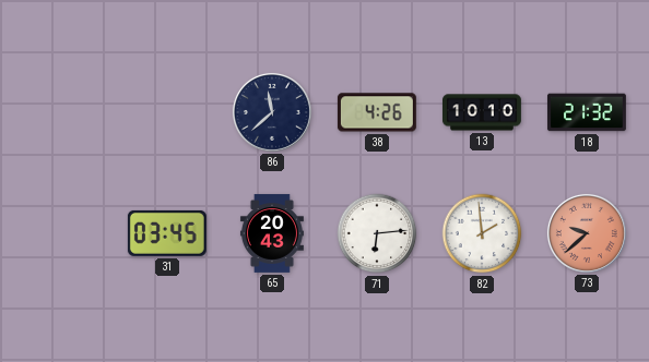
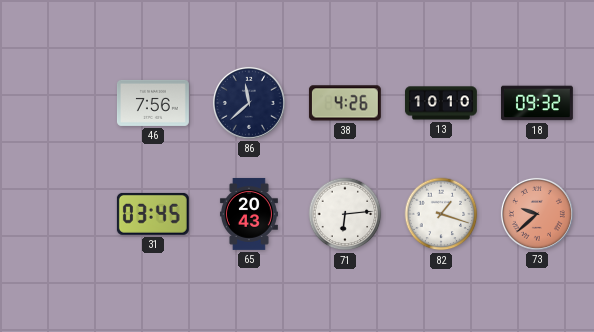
46: none -> 7:56 (153, 103)
18: 21:32 -> 09:32 (537, 103)
82: 1:59 -> 1:18 (441, 214)
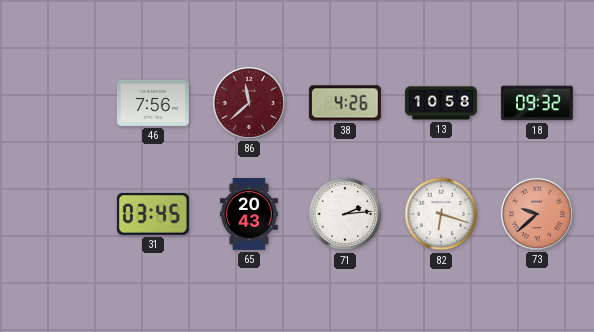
86 dial: navy -> burgundy (249, 103)
13: 10:10 -> 10:58 (441, 103)
71: 6:14 -> 2:14 (345, 214)
82: 1:18 -> 6:18 (441, 214)
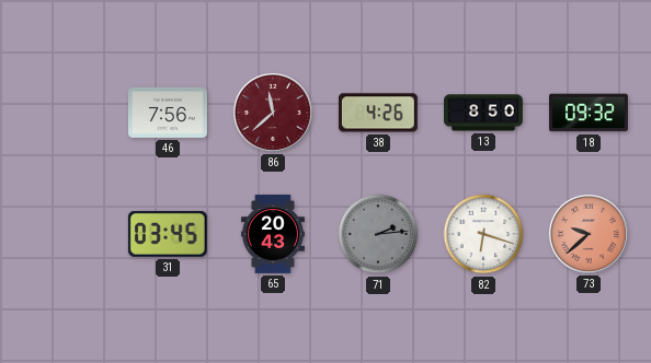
13: 10:58 -> 8:50 (483, 113)
71 dial: white -> grey (378, 234)
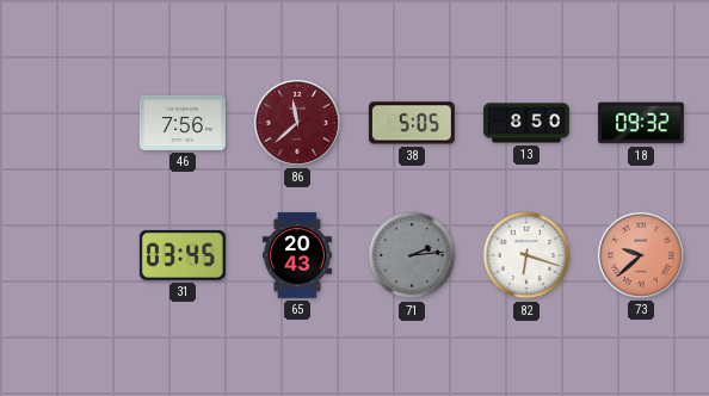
38: 4:26 -> 5:05 (412, 123)
